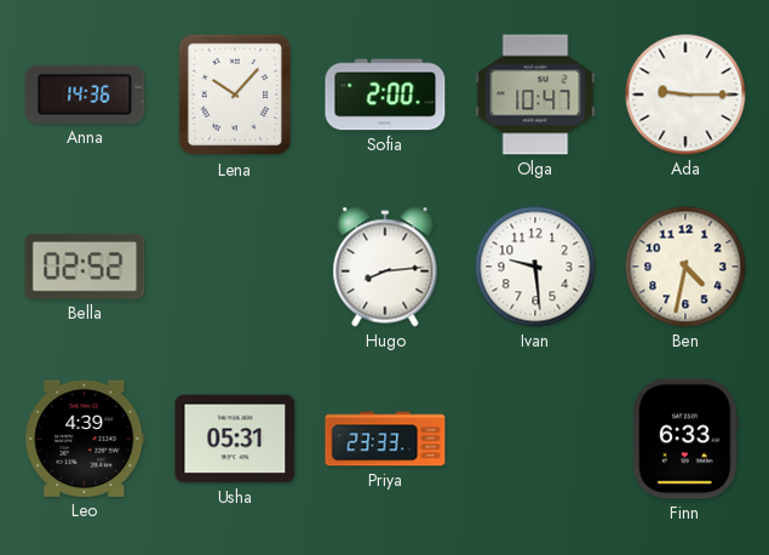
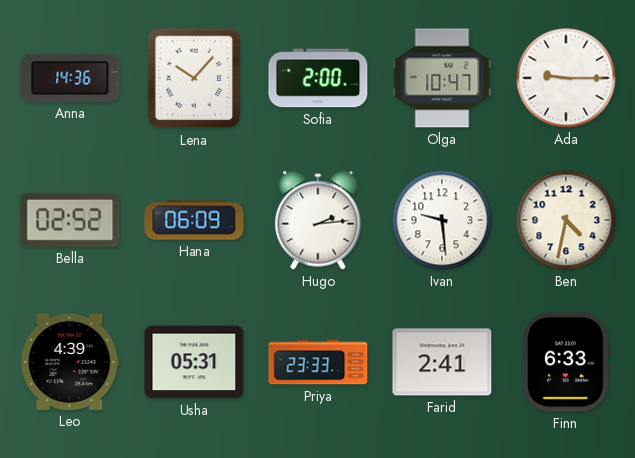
Hana: none -> 06:09 (194, 220)
Hugo: 8:14 -> 2:14 (318, 220)
Farid: none -> 2:41 (442, 362)
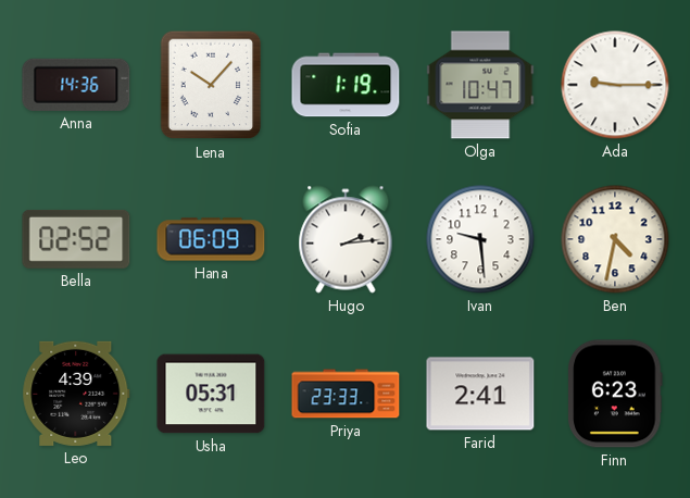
Sofia: 2:00 -> 1:19 (346, 85)
Finn: 6:33 -> 6:23 (615, 394)
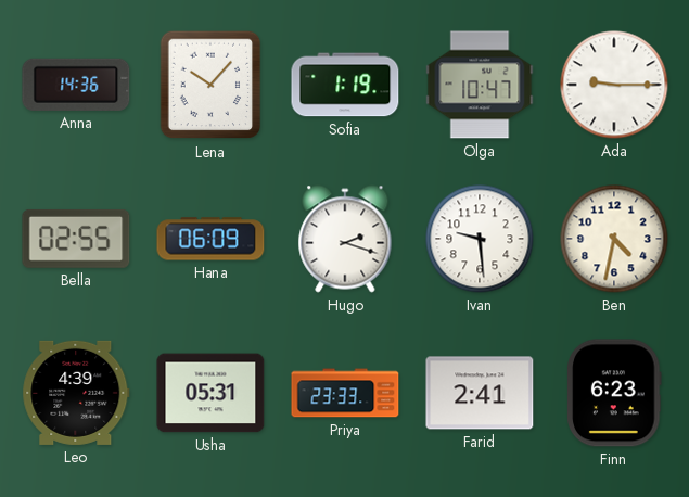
Bella: 02:52 -> 02:55 (76, 239)
Hugo: 2:14 -> 2:18 (345, 239)
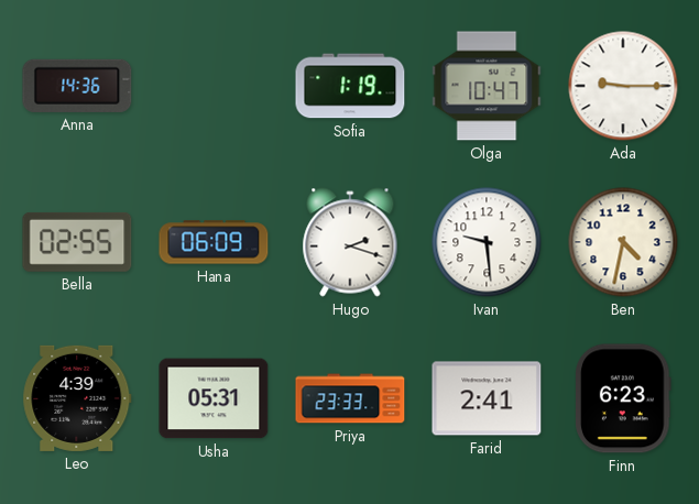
Lena: 10:07 -> none (210, 85)
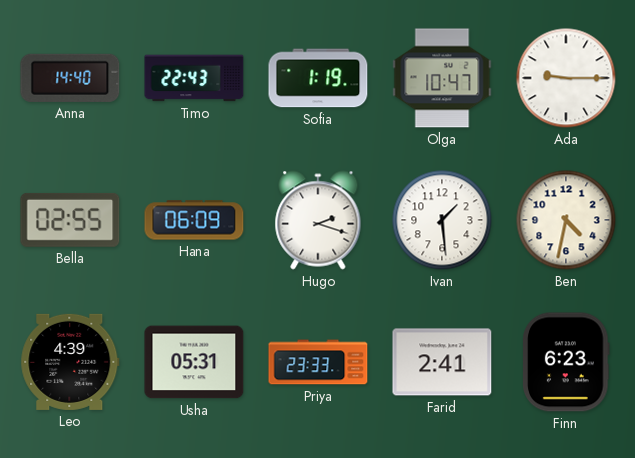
Anna: 14:36 -> 14:40 (70, 78)
Timo: none -> 22:43 (194, 78)
Ivan: 9:29 -> 1:29 (442, 220)
